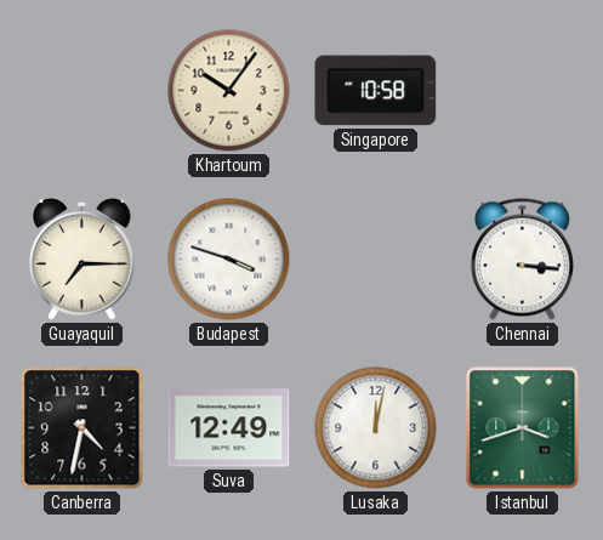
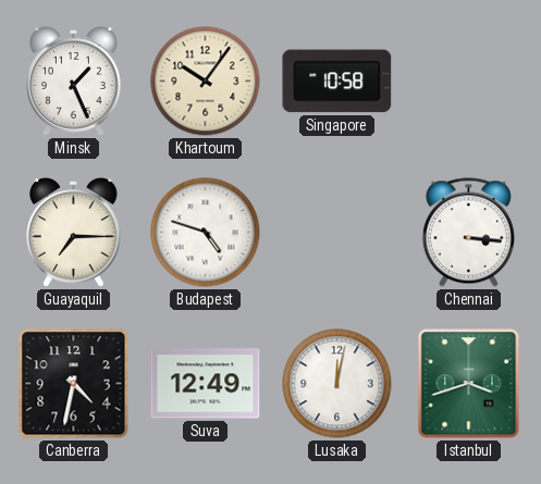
Minsk: none -> 1:26 (74, 82)
Budapest: 3:48 -> 4:48 (206, 233)
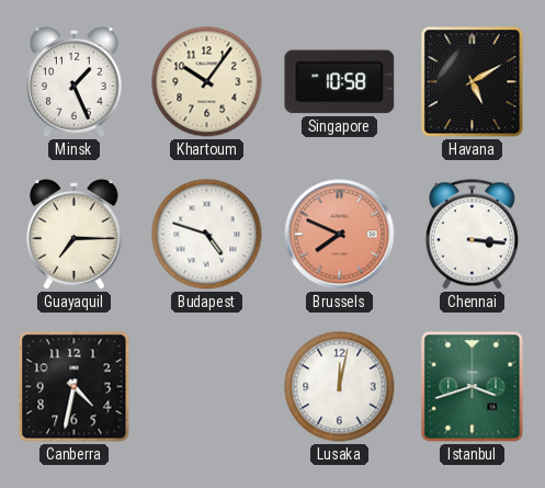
Havana: none -> 5:10 (473, 82)
Brussels: none -> 7:49 (340, 235)
Suva: 12:49 -> none (206, 384)
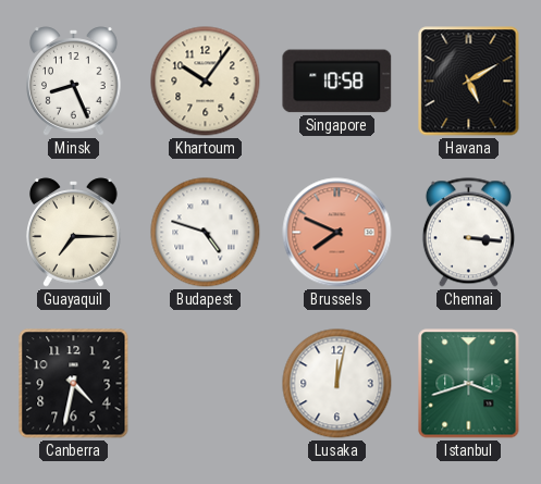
Minsk: 1:26 -> 8:26 (74, 82)
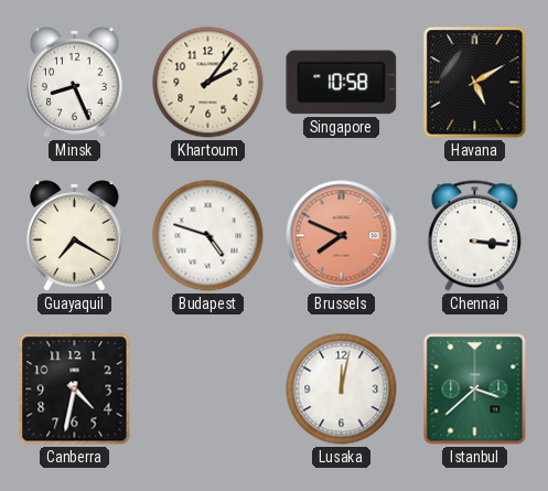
Khartoum: 10:06 -> 2:06 (208, 83)
Guayaquil: 7:15 -> 7:20 (75, 236)
Istanbul: 3:42 -> 3:38 (475, 389)
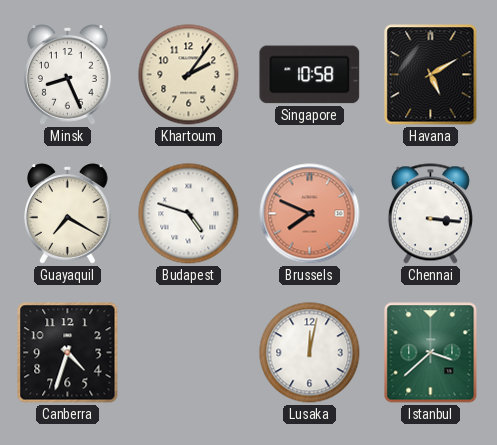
Canberra: 4:32 -> 4:33 (68, 353)
